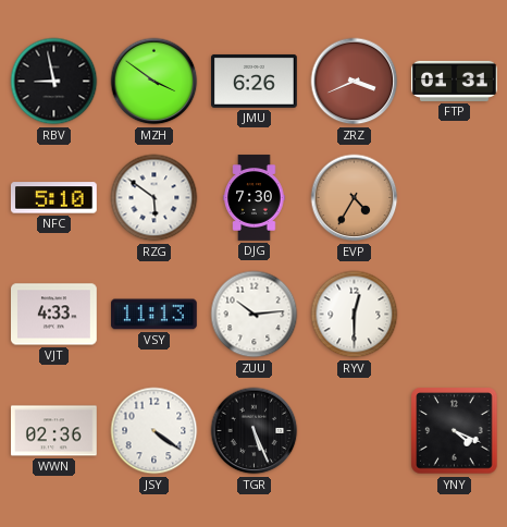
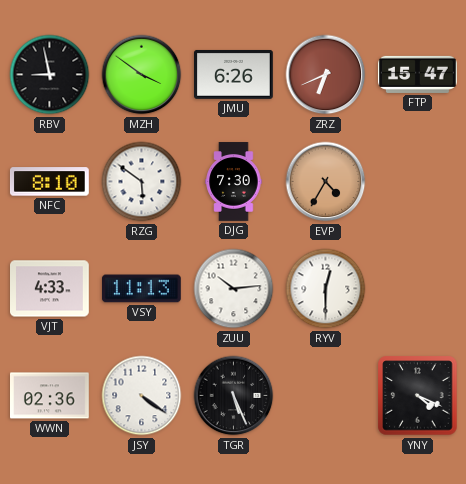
ZRZ: 3:41 -> 6:41 (326, 75)
FTP: 01:31 -> 15:47 (418, 74)
NFC: 5:10 -> 8:10 (50, 182)
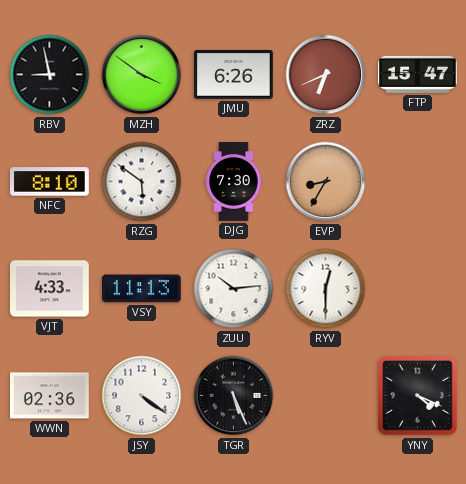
EVP: 4:35 -> 8:35 (326, 182)
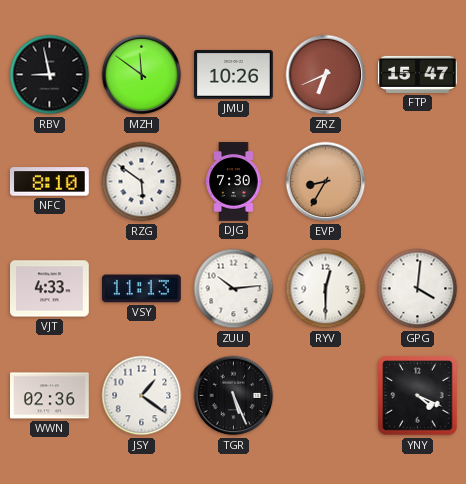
MZH: 3:51 -> 11:51 (142, 75)
JMU: 6:26 -> 10:26 (234, 75)
GPG: none -> 4:01 (418, 289)
JSY: 4:21 -> 1:21 (142, 396)
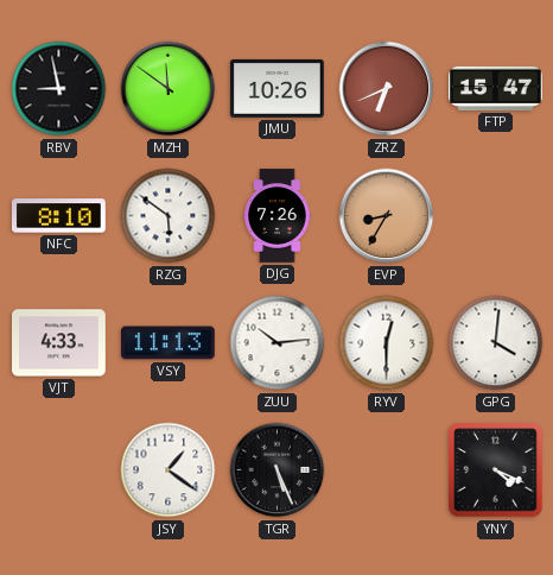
DJG: 7:30 -> 7:26 (278, 216)
WWN: 02:36 -> none (50, 396)
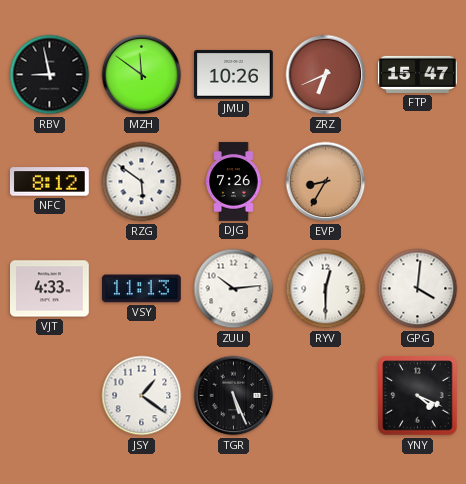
NFC: 8:10 -> 8:12 (50, 182)
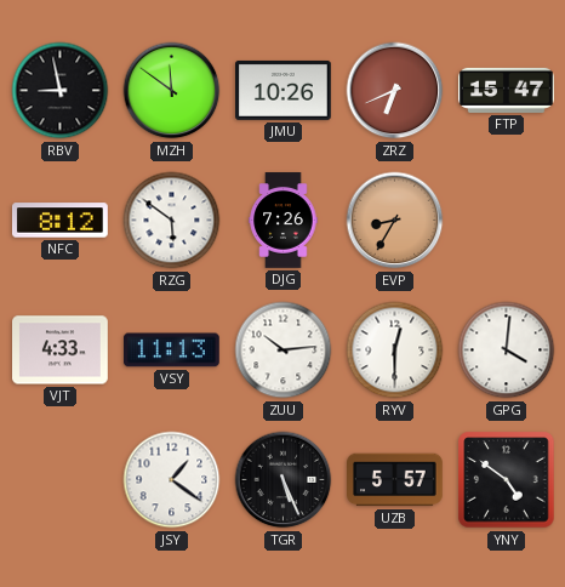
UZB: none -> 5:57 (395, 480)
YNY: 4:19 -> 4:51 (507, 480)
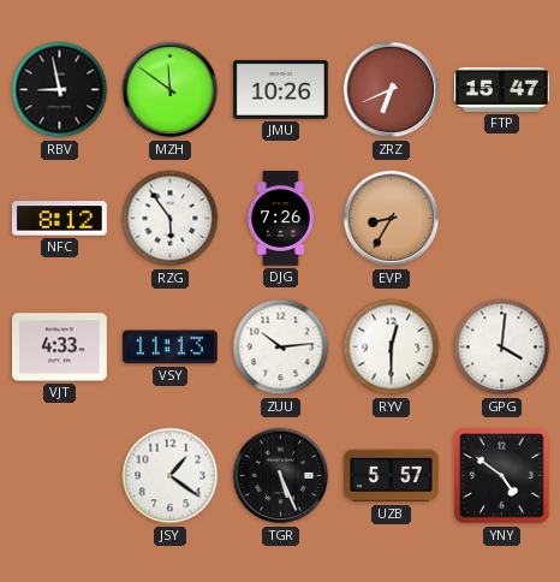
RZG: 5:51 -> 5:54 (171, 219)
